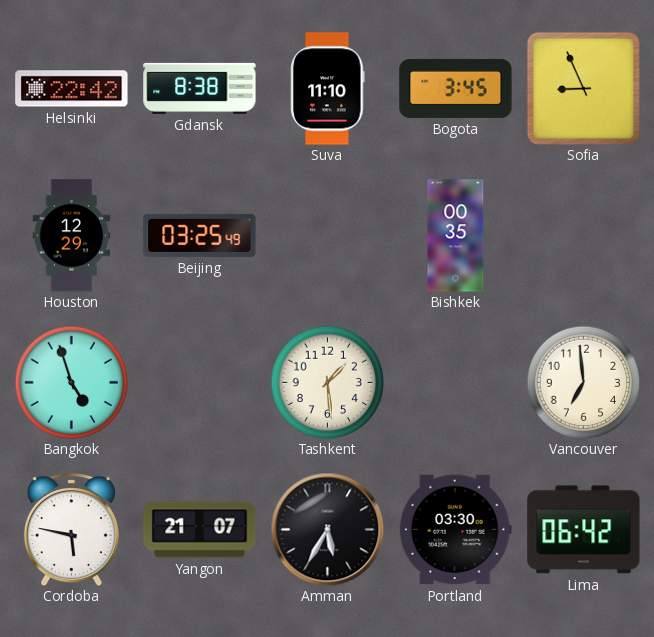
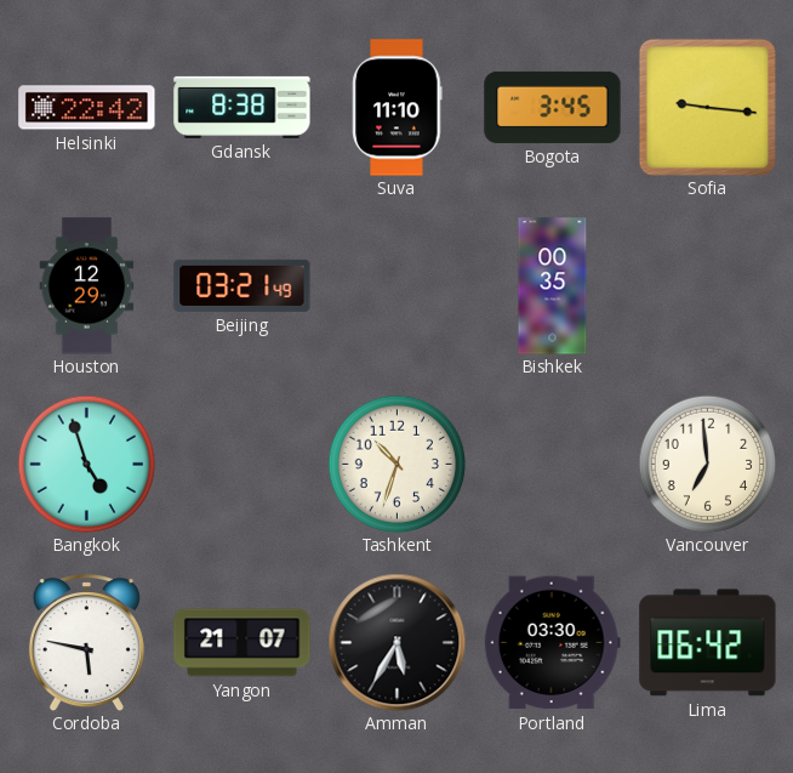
Sofia: 8:56 -> 9:16 (707, 107)
Beijing: 03:25 -> 03:21 (243, 285)
Tashkent: 1:29 -> 10:33 (396, 464)
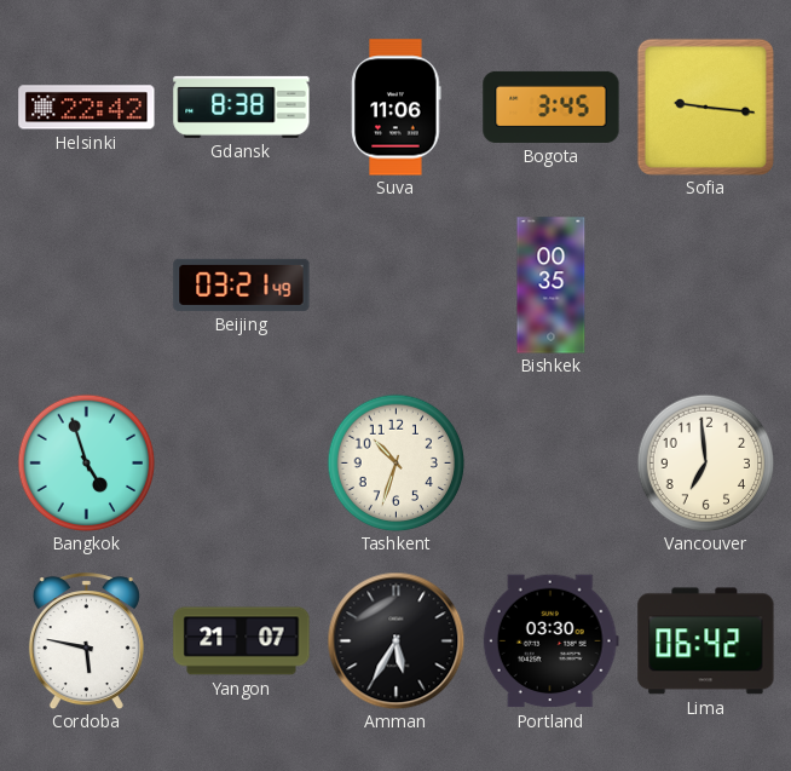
Suva: 11:10 -> 11:06 (397, 108)
Houston: 12:29 -> none (87, 286)
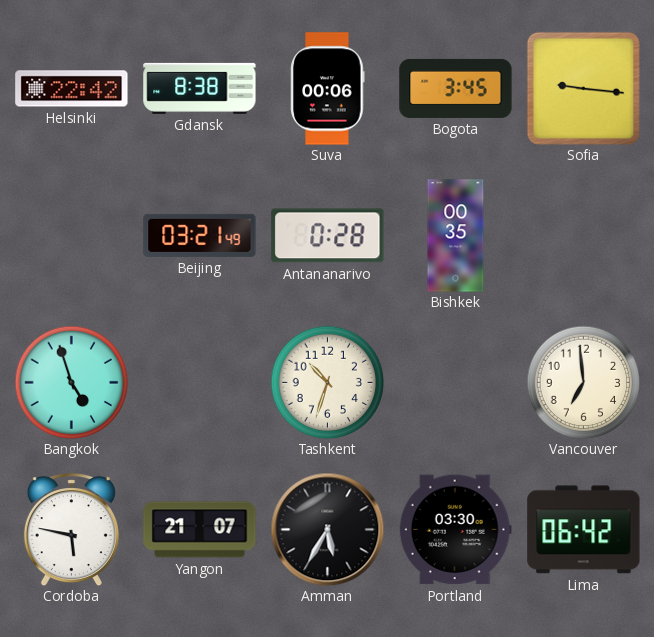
Suva: 11:06 -> 00:06 (328, 89)
Antananarivo: none -> 0:28 (328, 236)
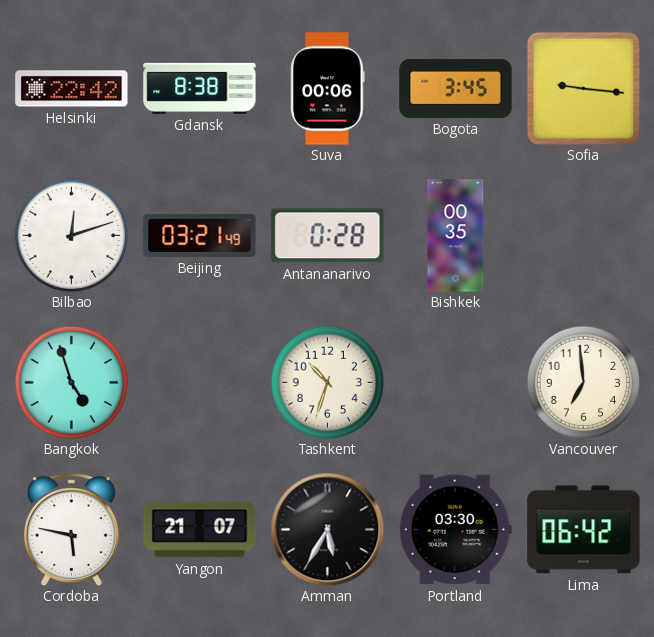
Bilbao: none -> 12:12 (71, 235)
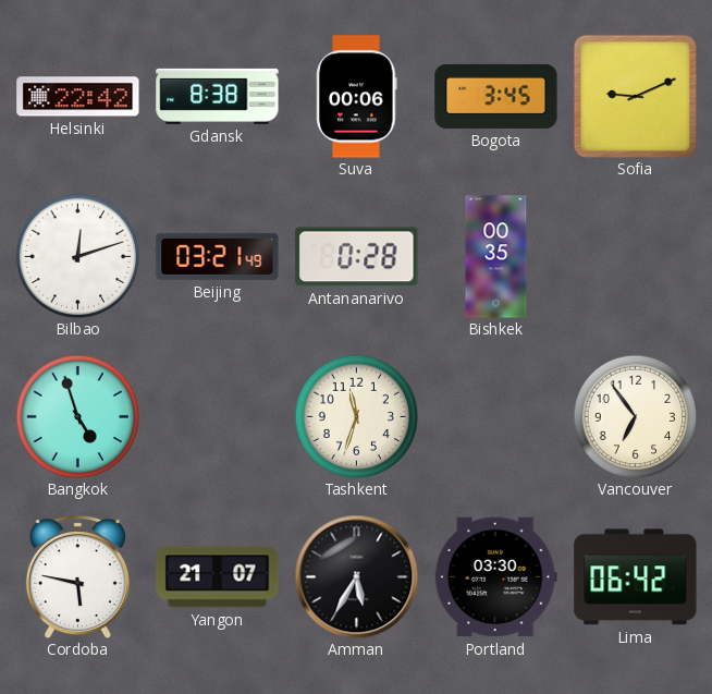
Sofia: 9:16 -> 9:11 (635, 96)
Tashkent: 10:33 -> 11:33 (356, 416)
Vancouver: 6:59 -> 6:54 (635, 416)
